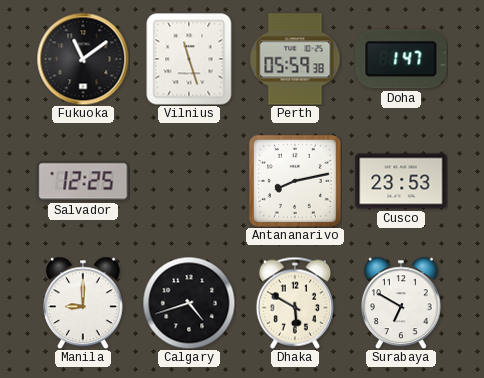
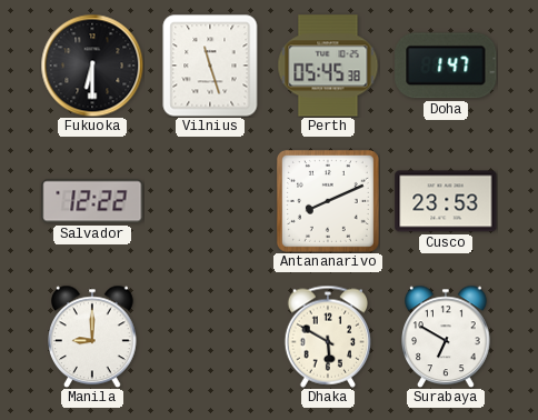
Fukuoka: 11:09 -> 6:30 (92, 66)
Perth: 05:59 -> 05:45 (328, 66)
Salvador: 12:25 -> 12:22 (92, 201)
Antananarivo: 8:13 -> 8:11 (328, 201)
Calgary: 4:42 -> none (189, 303)
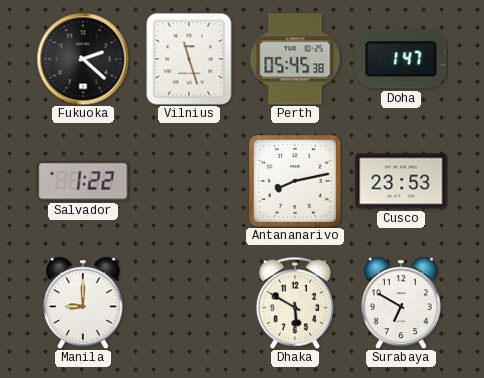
Fukuoka: 6:30 -> 2:22 (83, 59)
Salvador: 12:22 -> 1:22 (83, 181)
Antananarivo: 8:11 -> 8:13 (295, 181)
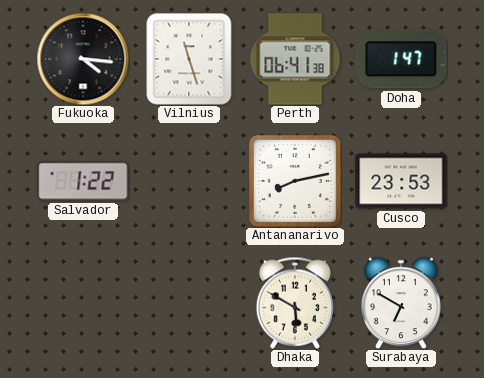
Fukuoka: 2:22 -> 4:16 (83, 59)
Perth: 05:45 -> 06:41 (295, 59)
Manila: 9:00 -> none (84, 303)
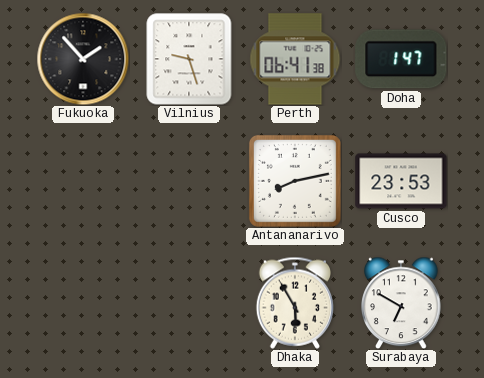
Fukuoka: 4:16 -> 1:53 (83, 59)
Vilnius: 11:27 -> 9:27 (189, 59)
Salvador: 1:22 -> none (83, 181)
Dhaka: 5:50 -> 5:55 (294, 303)
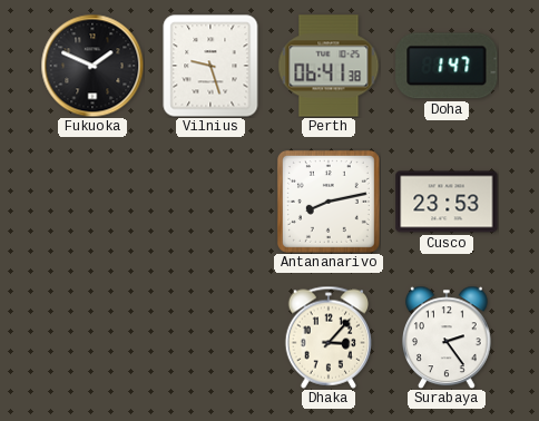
Fukuoka: 1:53 -> 1:49 (92, 66)
Dhaka: 5:55 -> 3:07 (327, 337)
Surabaya: 6:50 -> 2:24 (448, 337)
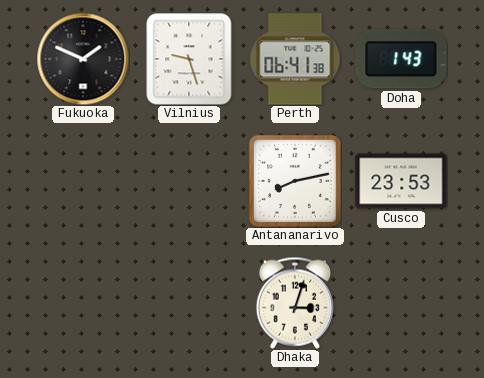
Doha: 1:47 -> 1:43 (401, 59)
Dhaka: 3:07 -> 3:03 (294, 303)
Surabaya: 2:24 -> none (448, 337)
